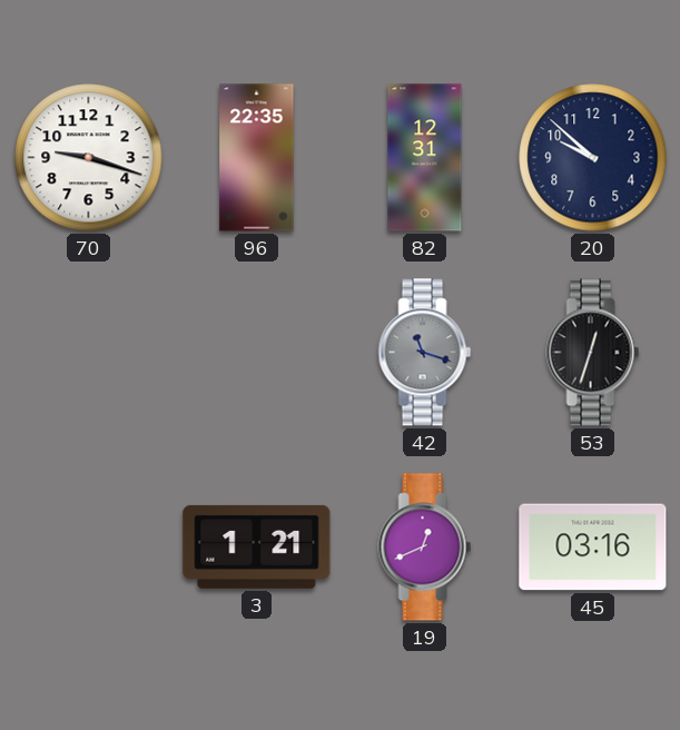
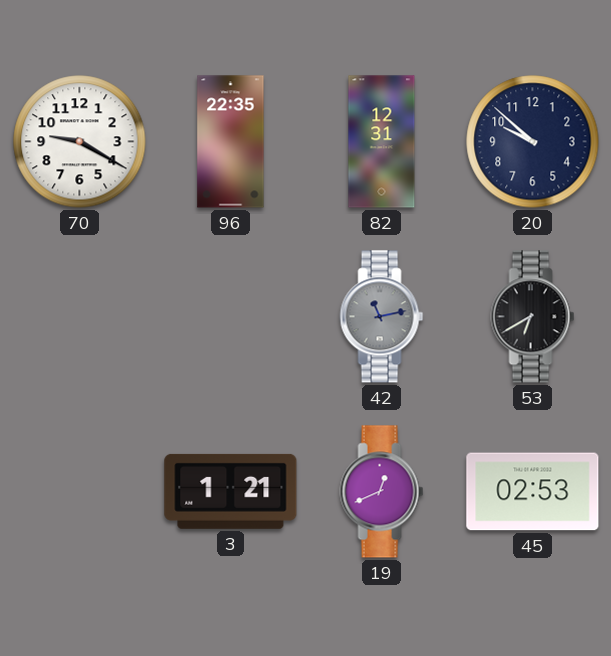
70: 9:18 -> 9:20 (80, 142)
42: 11:18 -> 11:13 (382, 317)
53: 12:33 -> 6:40 (533, 317)
45: 03:16 -> 02:53 (533, 492)
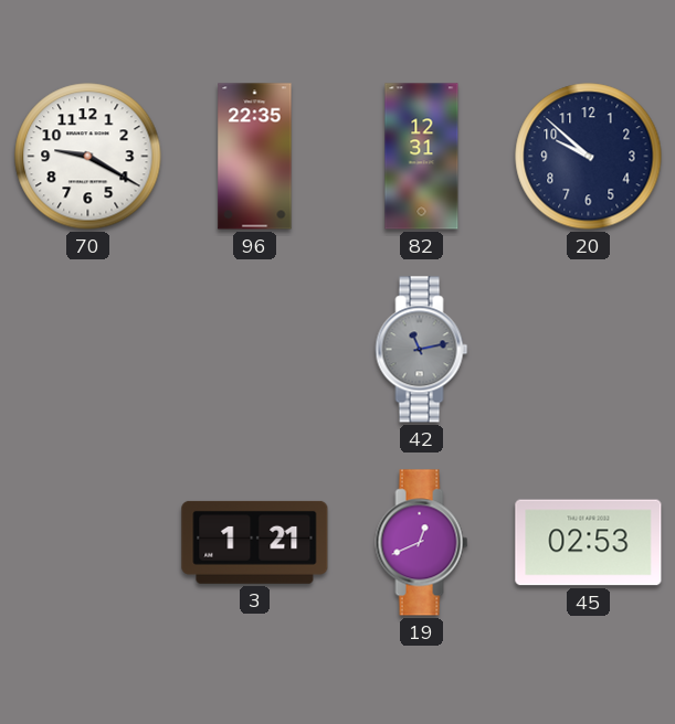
53: 6:40 -> none (533, 317)
